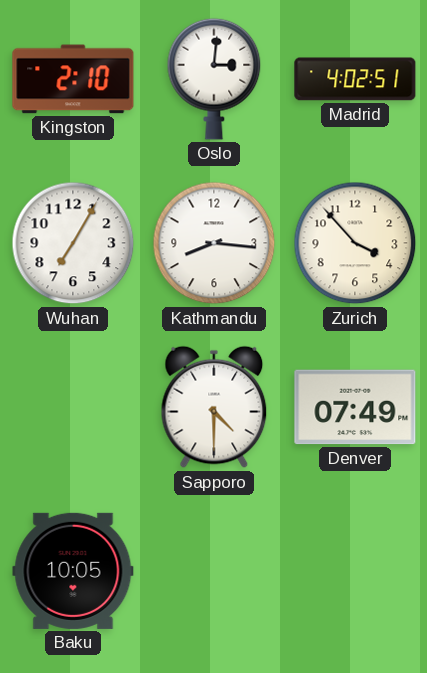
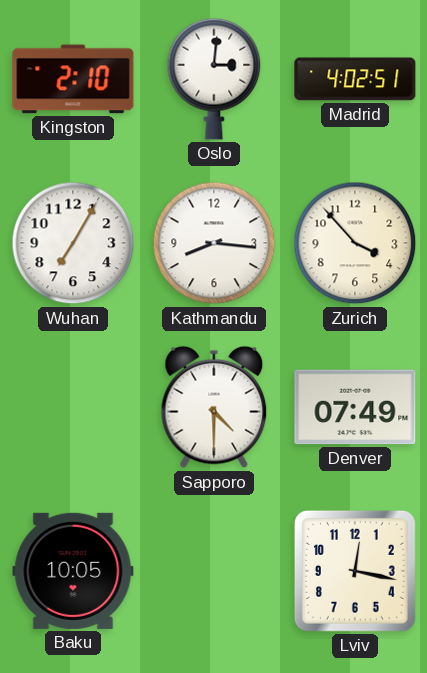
Lviv: none -> 12:17 (355, 571)
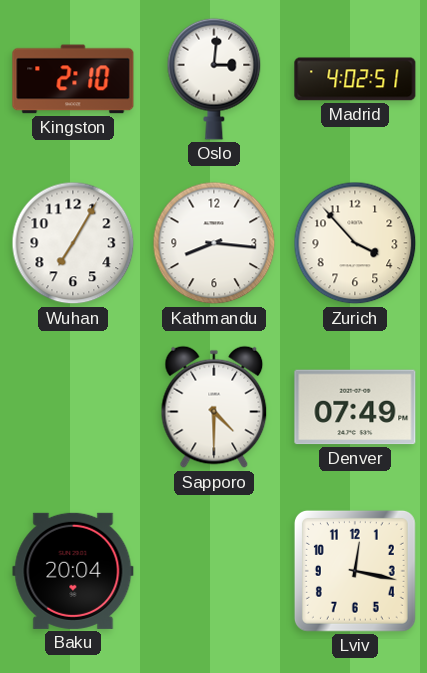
Baku: 10:05 -> 20:04 (73, 571)
